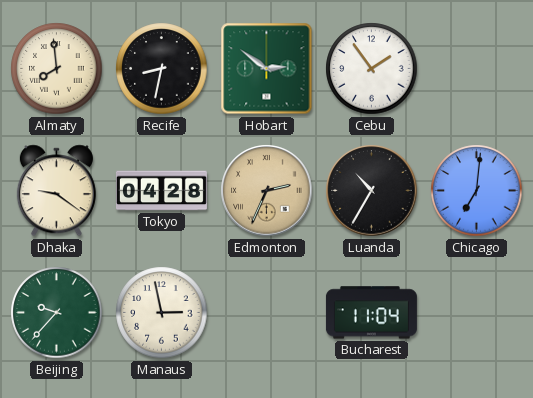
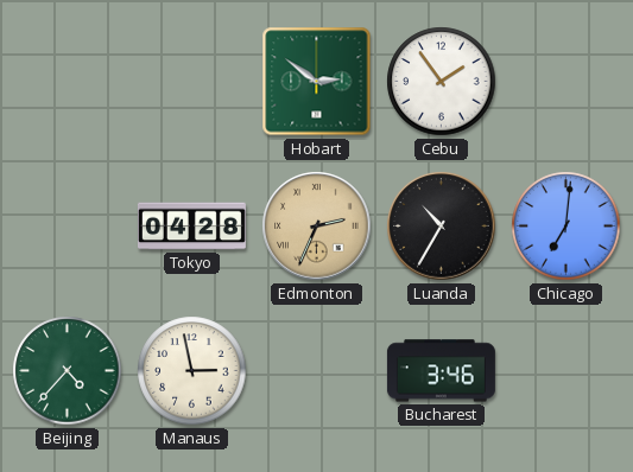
Almaty: 7:59 -> none (57, 69)
Recife: 8:32 -> none (162, 69)
Dhaka: 9:21 -> none (56, 191)
Beijing: 9:37 -> 4:37 (68, 371)
Bucharest: 11:04 -> 3:46 (441, 371)
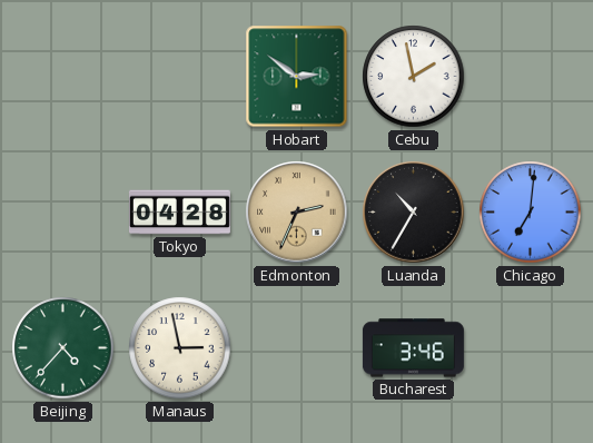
Cebu: 1:54 -> 1:58 (414, 77)
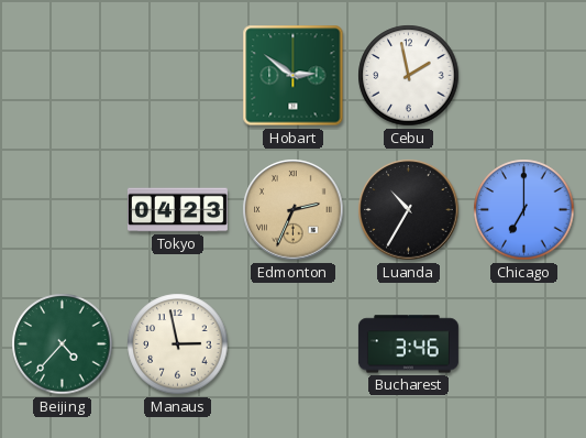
Tokyo: 04:28 -> 04:23 (177, 210)
Chicago: 7:01 -> 7:00 (524, 210)
